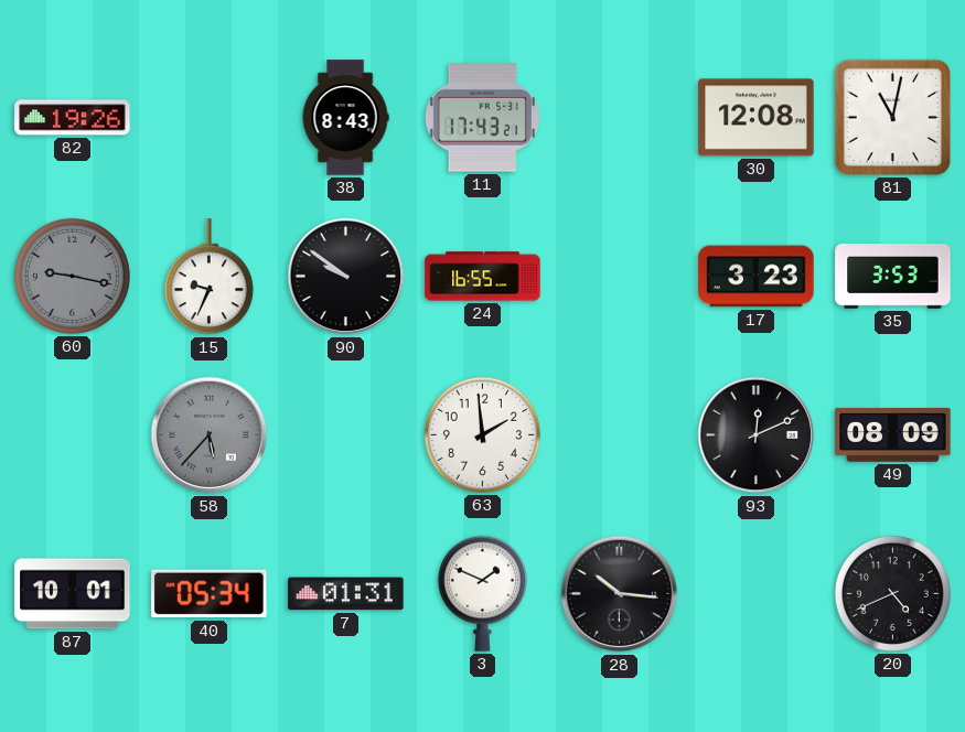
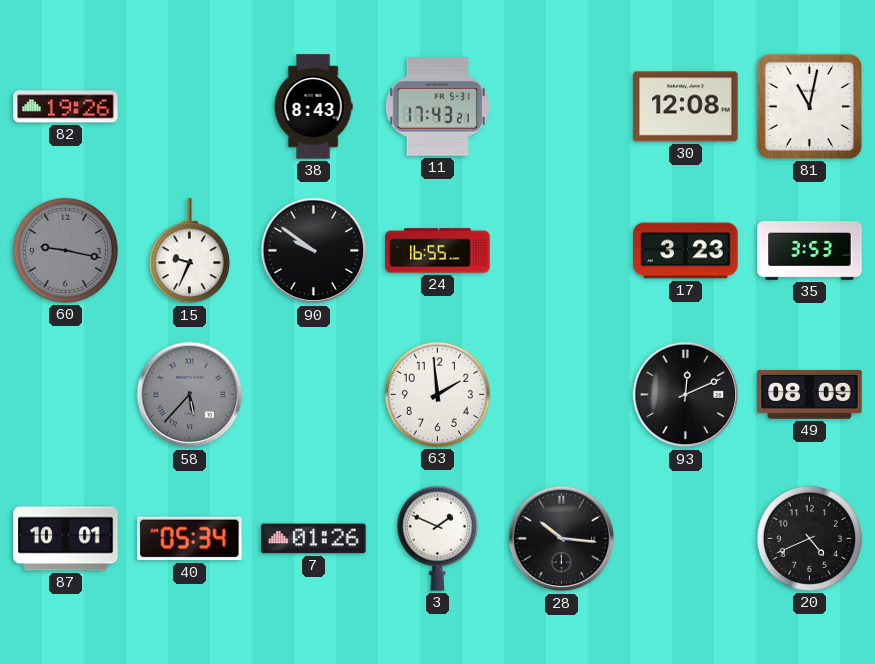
7: 01:31 -> 01:26 (314, 539)
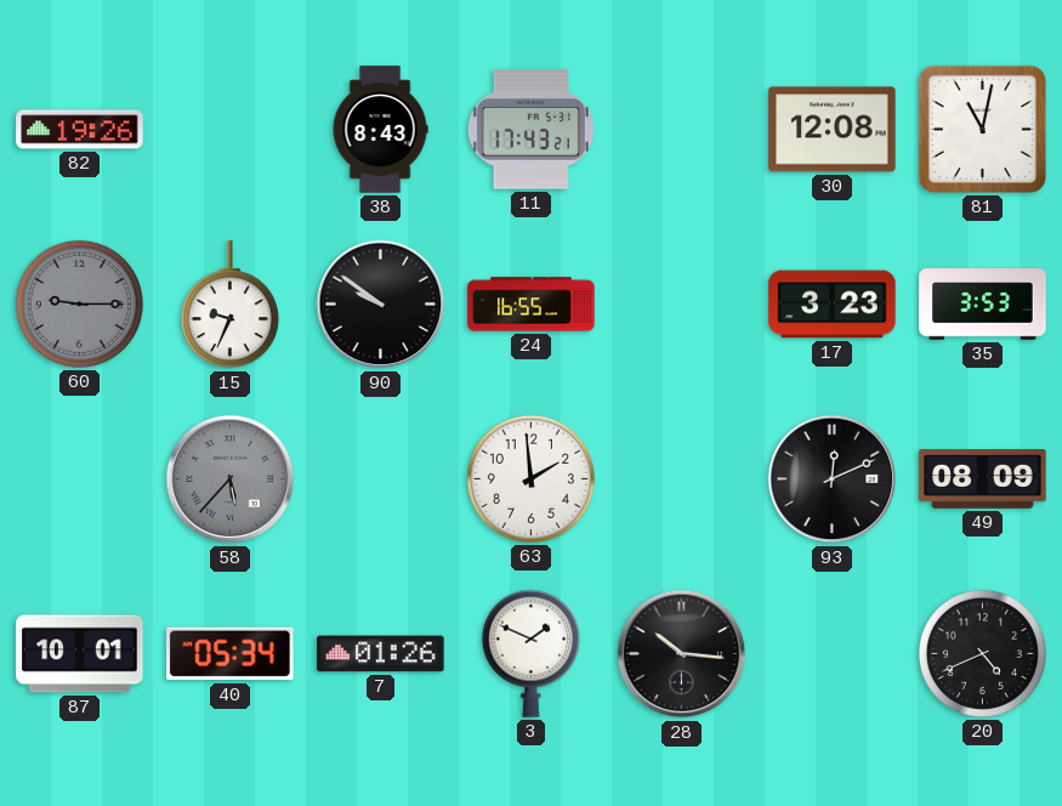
60: 9:17 -> 9:15 (79, 303)
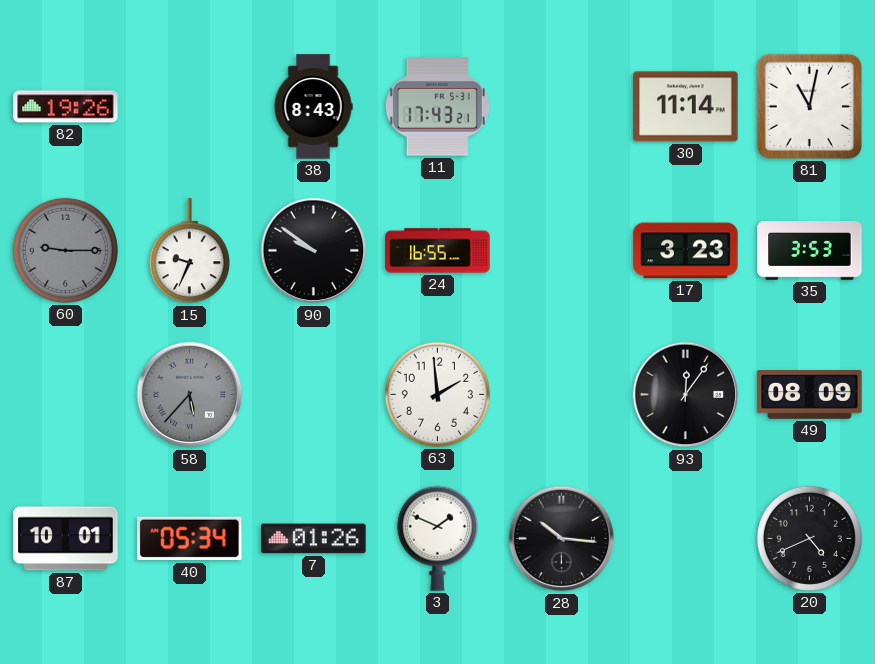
30: 12:08 -> 11:14 (686, 107)
93: 12:11 -> 12:06 (686, 395)
